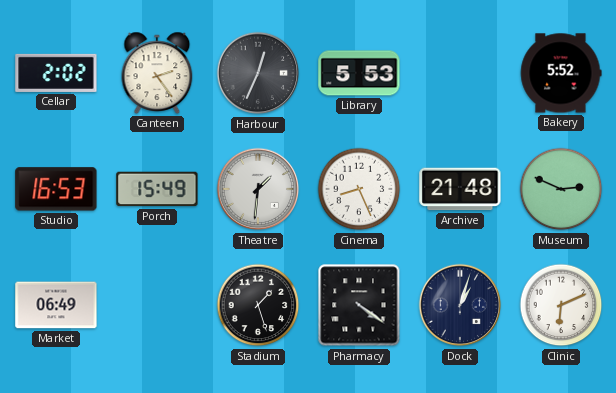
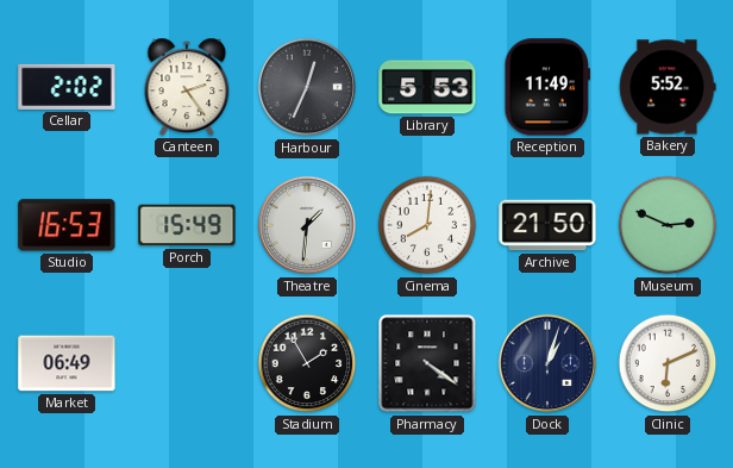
Reception: none -> 11:49 (547, 87)
Cinema: 8:26 -> 8:01 (427, 225)
Archive: 21:48 -> 21:50 (547, 225)
Stadium: 1:27 -> 1:55 (307, 363)
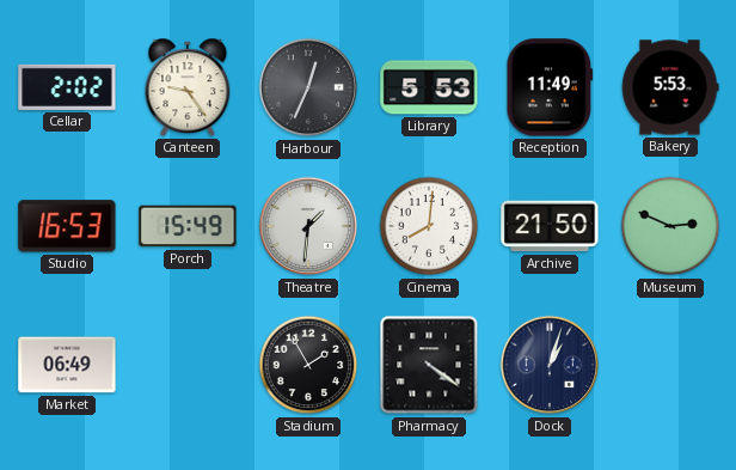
Canteen: 2:24 -> 9:24 (188, 87)
Bakery: 5:52 -> 5:53 (670, 87)
Clinic: 6:11 -> none (668, 363)
